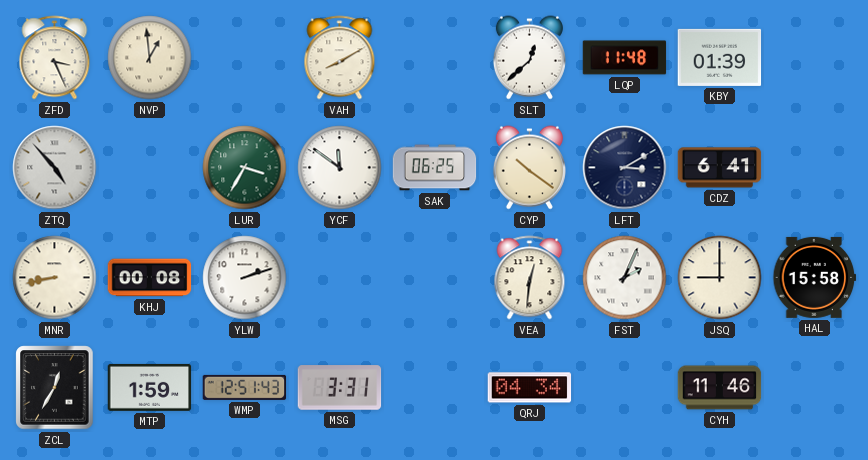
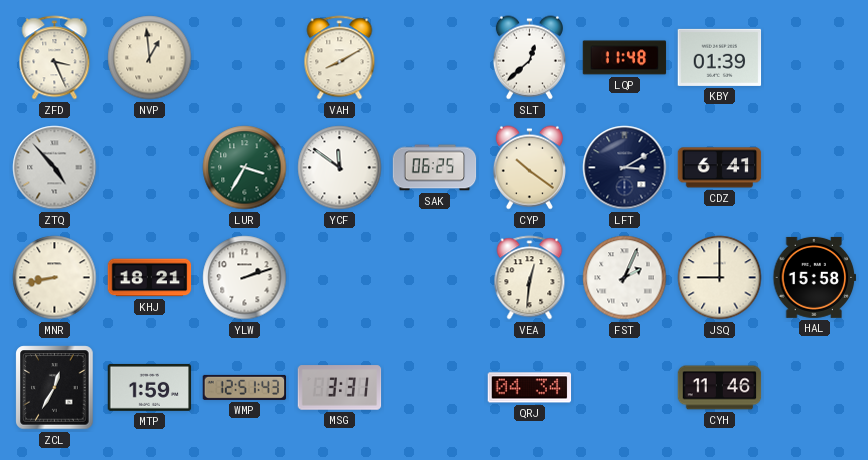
KHJ: 00:08 -> 18:21 (150, 278)
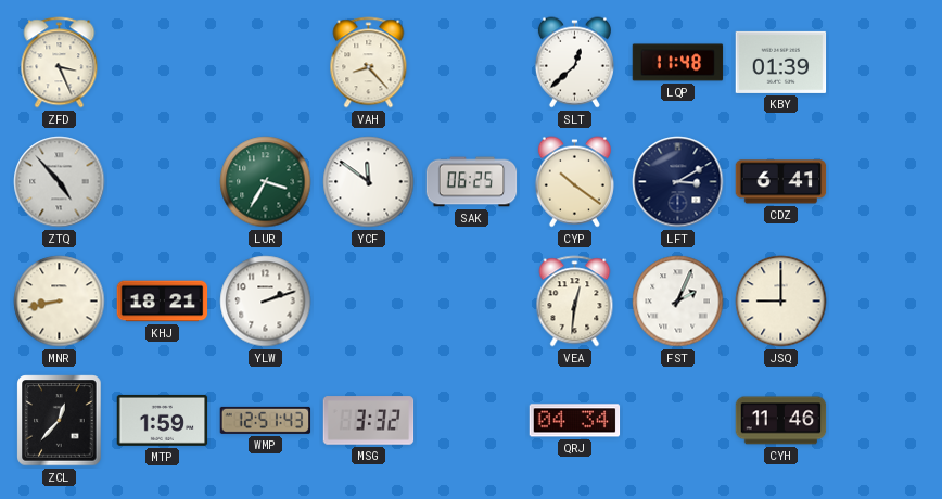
NVP: 12:59 -> none (150, 58)
VAH: 8:10 -> 8:23 (369, 63)
HAL: 15:58 -> none (815, 277)
ZCL: 12:35 -> 12:37 (60, 421)
MSG: 3:31 -> 3:32 (369, 421)
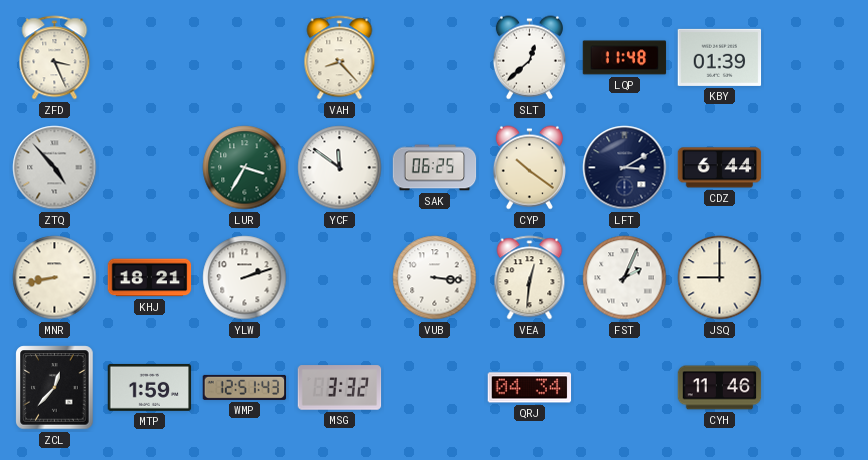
CDZ: 6:41 -> 6:44 (720, 168)
VUB: none -> 3:16 (435, 278)
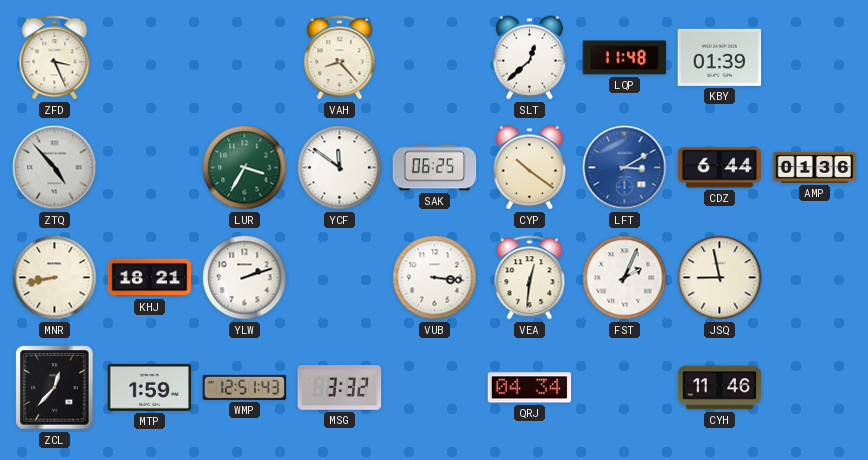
LFT dial: navy -> blue (625, 168)
AMP: none -> 01:36 (815, 167)
JSQ: 9:00 -> 8:58 (720, 278)
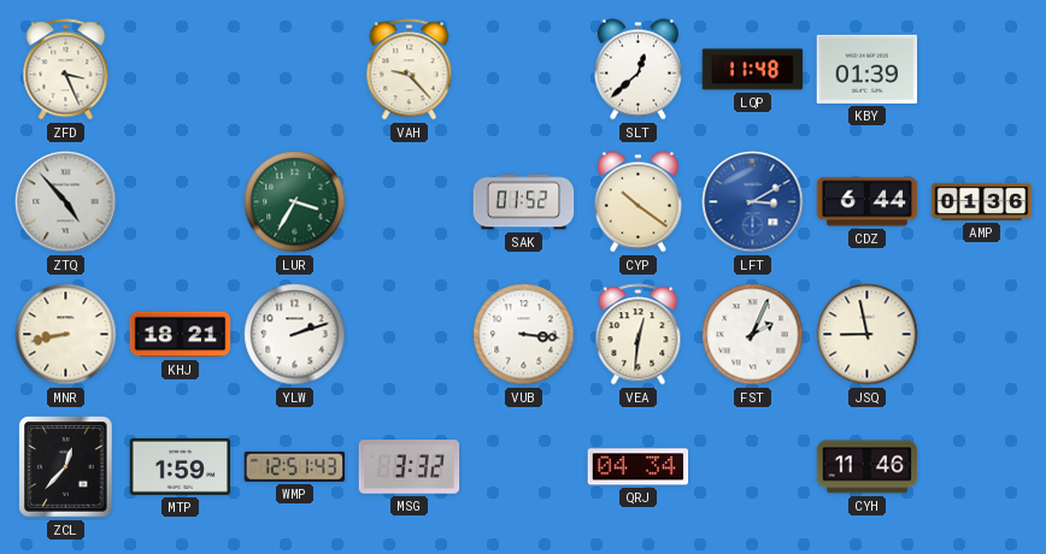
VAH: 8:23 -> 9:23 (410, 70)
YCF: 11:51 -> none (340, 168)
SAK: 06:25 -> 01:52 (524, 202)
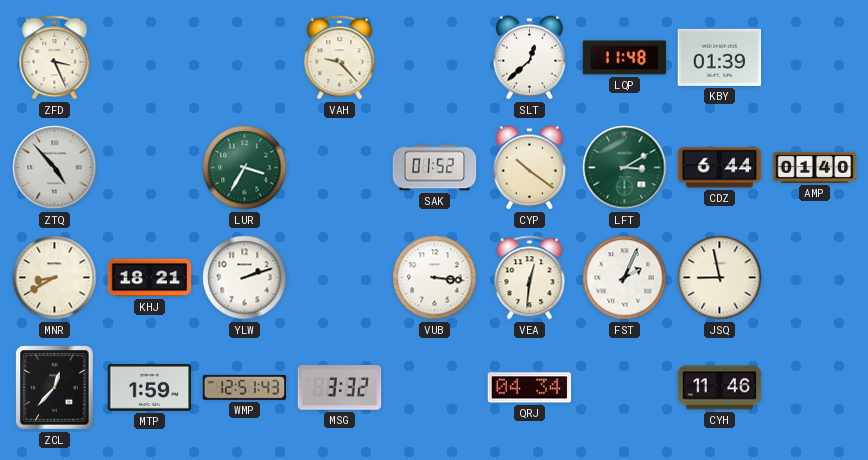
LFT dial: blue -> green (625, 168)
AMP: 01:36 -> 01:40 (815, 167)
MNR: 8:43 -> 8:40 (55, 278)
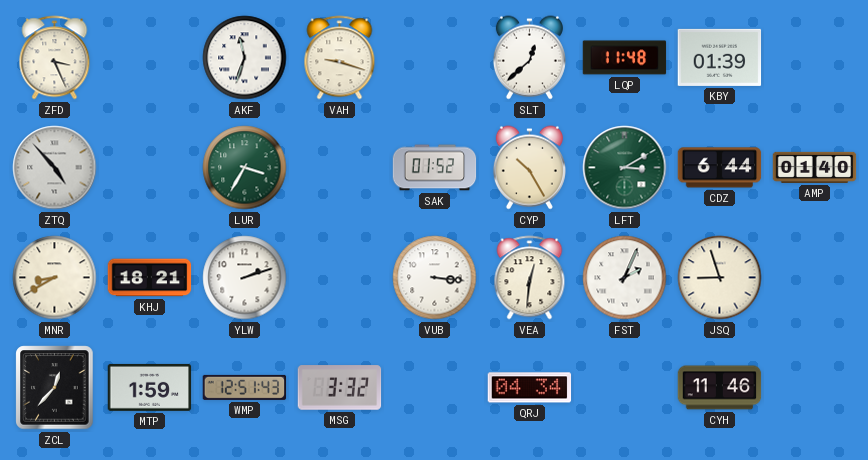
AKF: none -> 11:33 (245, 58)
VAH: 9:23 -> 9:18 (340, 58)
CYP: 10:21 -> 10:25 (529, 168)
JSQ: 8:58 -> 8:57 (720, 278)
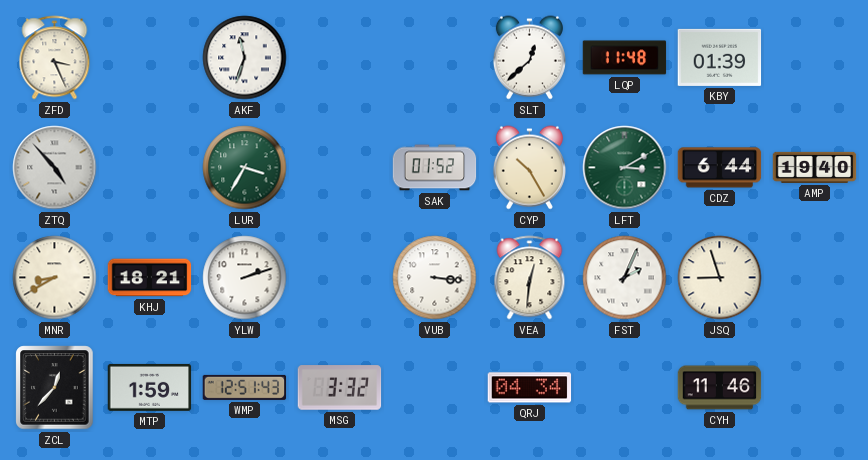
VAH: 9:18 -> none (340, 58)
AMP: 01:40 -> 19:40 (815, 167)
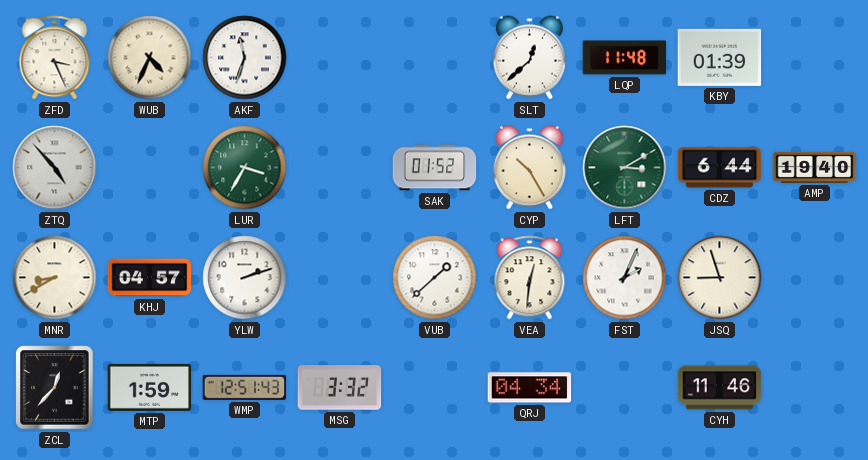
WUB: none -> 4:34 (150, 58)
KHJ: 18:21 -> 04:57 (150, 278)
VUB: 3:16 -> 1:38 (435, 278)
